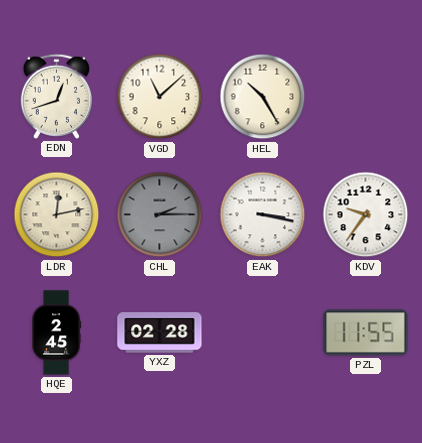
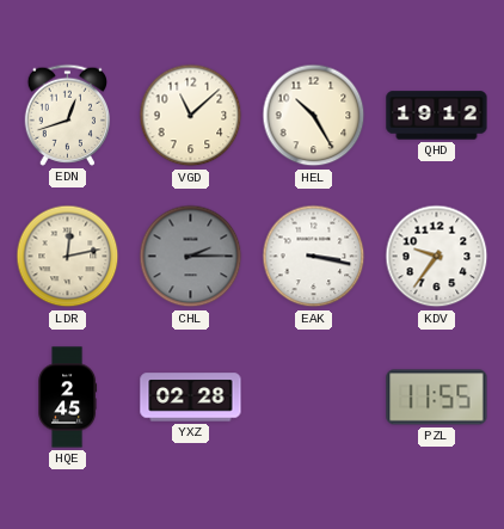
QHD: none -> 19:12 (437, 116)
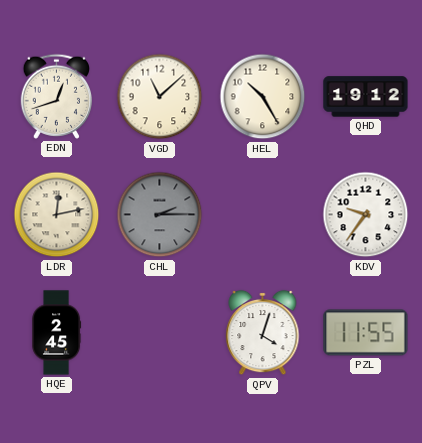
EAK: 3:17 -> none (314, 257)
YXZ: 02:28 -> none (191, 398)
QPV: none -> 4:03 (263, 333)
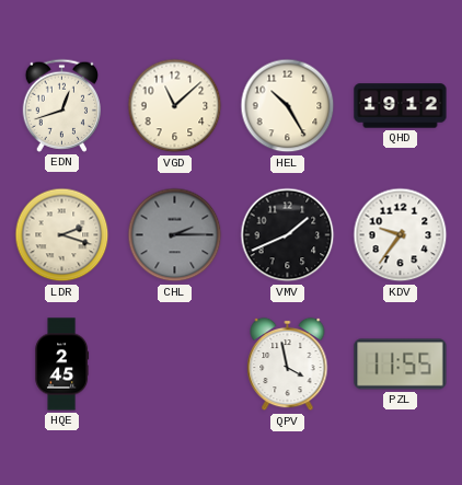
LDR: 12:13 -> 2:18 (62, 235)
VMV: none -> 1:41 (288, 235)
QPV: 4:03 -> 3:58 (288, 365)
